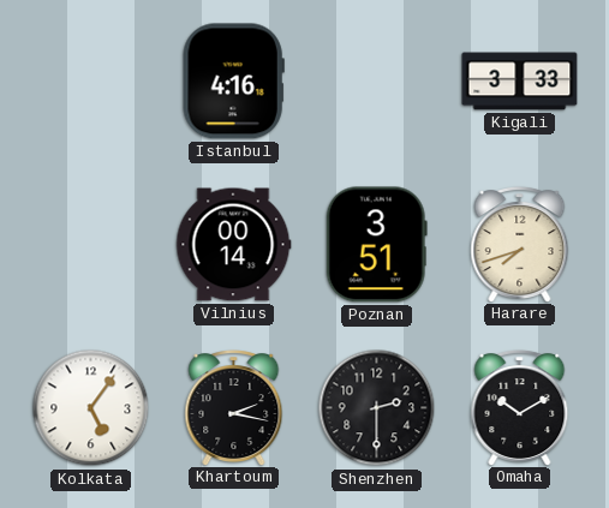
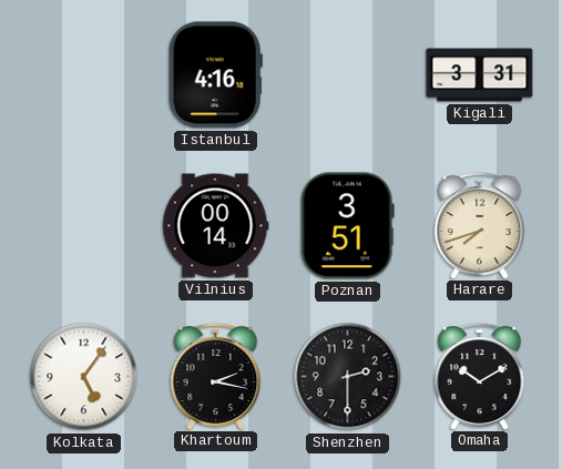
Kigali: 3:33 -> 3:31 (480, 75)
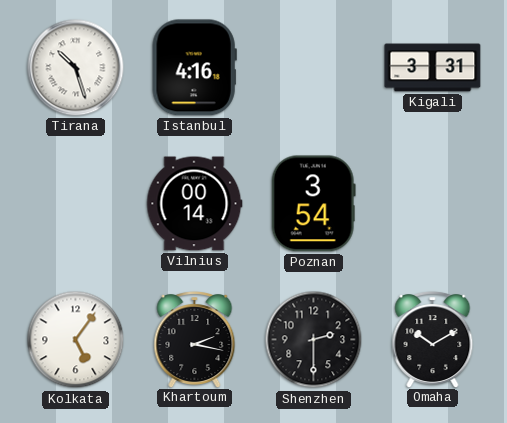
Tirana: none -> 10:27 (76, 68)
Poznan: 3:51 -> 3:54 (313, 204)
Harare: 7:42 -> none (480, 226)
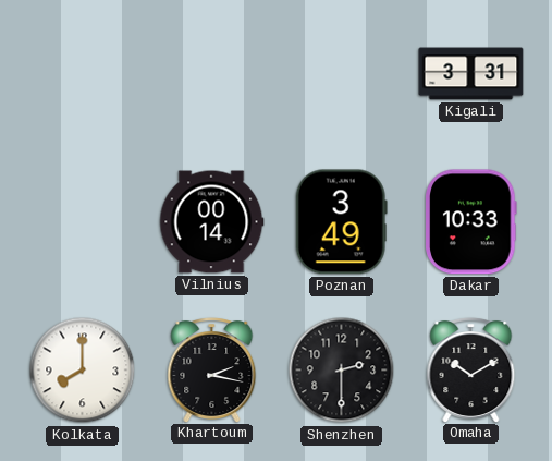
Tirana: 10:27 -> none (76, 68)
Istanbul: 4:16 -> none (194, 68)
Poznan: 3:54 -> 3:49 (341, 222)
Dakar: none -> 10:33 (471, 222)
Kolkata: 5:06 -> 8:00 (83, 371)
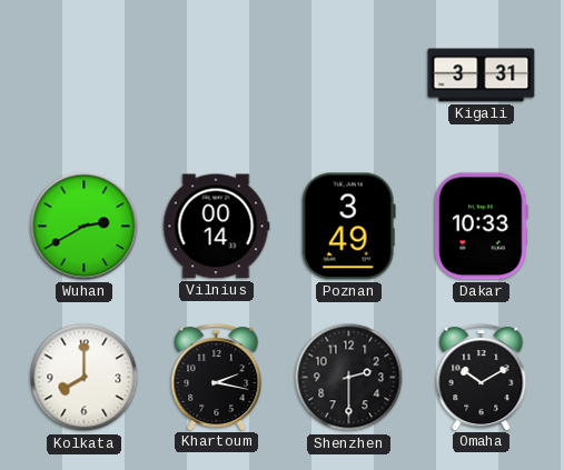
Wuhan: none -> 2:40 (85, 227)
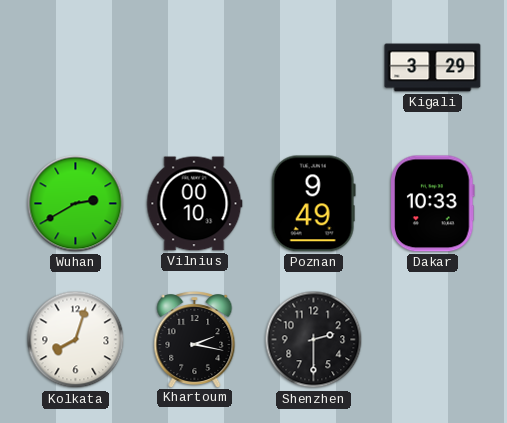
Kigali: 3:31 -> 3:29 (433, 68)
Vilnius: 00:14 -> 00:10 (194, 204)
Poznan: 3:49 -> 9:49 (313, 204)
Kolkata: 8:00 -> 8:03 (76, 340)
Omaha: 10:10 -> none (482, 378)
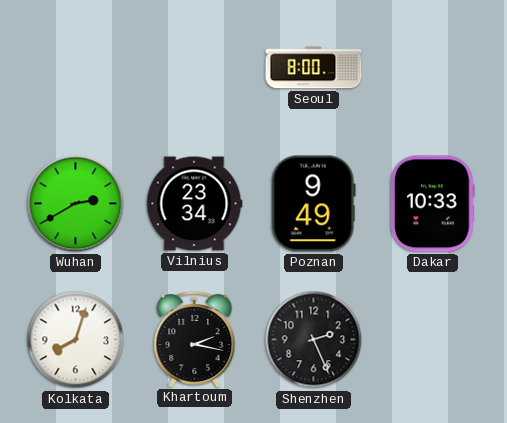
Seoul: none -> 8:00 (314, 68)
Kigali: 3:29 -> none (433, 68)
Vilnius: 00:10 -> 23:34 (194, 204)
Shenzhen: 2:30 -> 2:26 (314, 340)
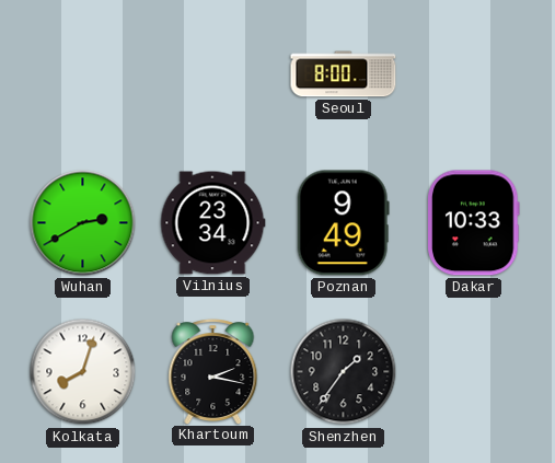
Shenzhen: 2:26 -> 1:36 (344, 372)
